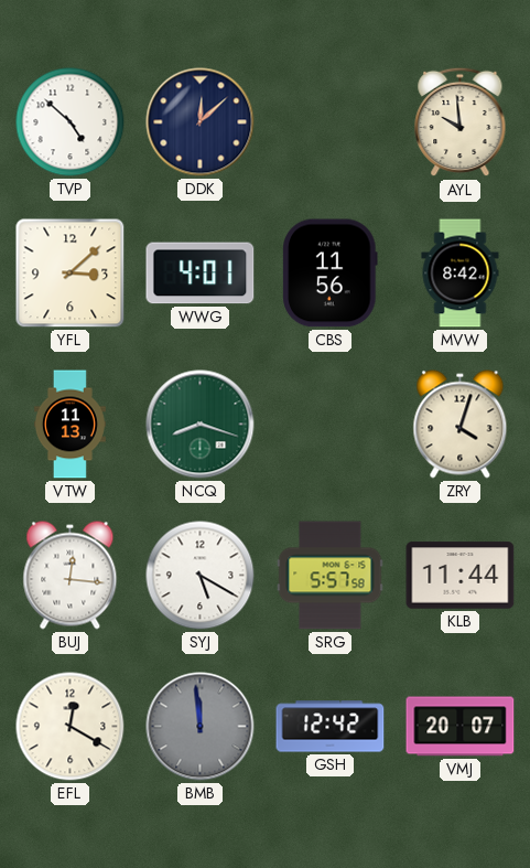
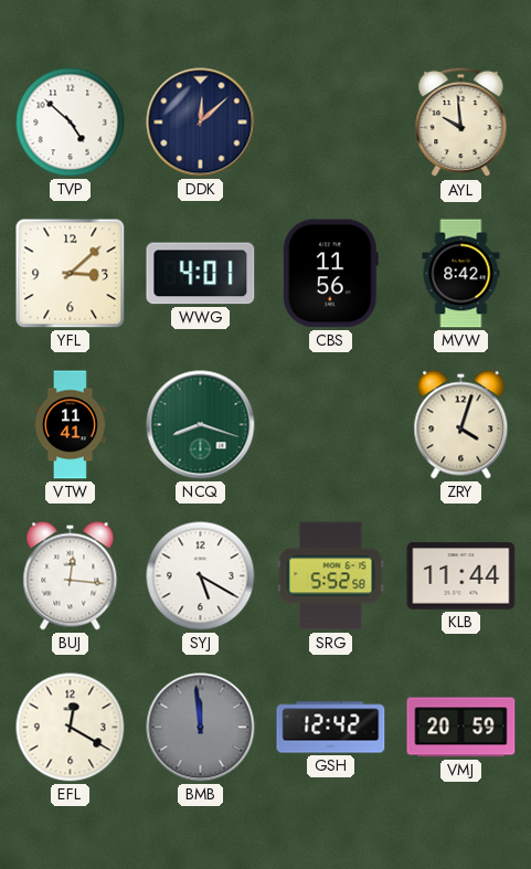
VTW: 11:13 -> 11:41 (70, 425)
SRG: 5:57 -> 5:52 (331, 576)
VMJ: 20:07 -> 20:59 (461, 728)
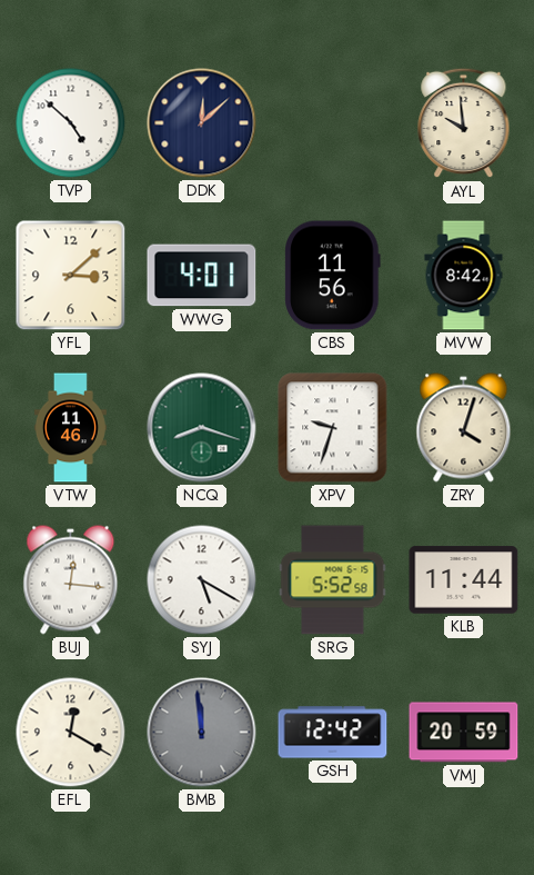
VTW: 11:41 -> 11:46 (70, 428)
XPV: none -> 9:33 (333, 428)
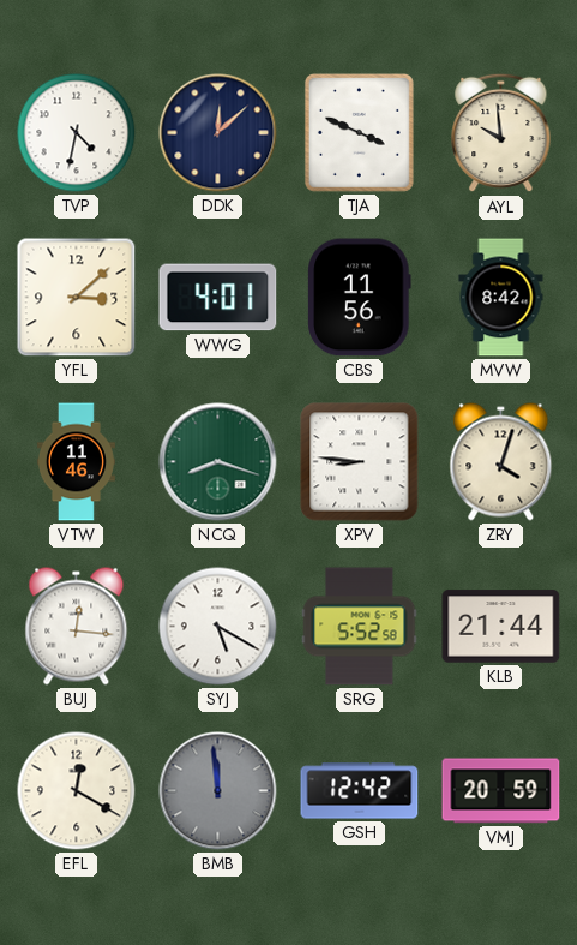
TVP: 4:52 -> 4:32 (77, 133)
TJA: none -> 3:49 (359, 132)
XPV: 9:33 -> 8:46 (360, 462)
KLB: 11:44 -> 21:44 (501, 627)
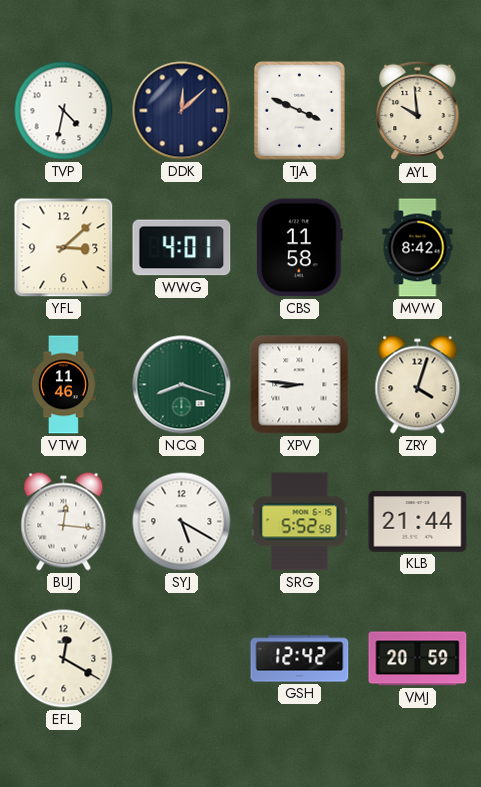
CBS: 11:56 -> 11:58 (300, 248)
BMB: 11:59 -> none (218, 791)
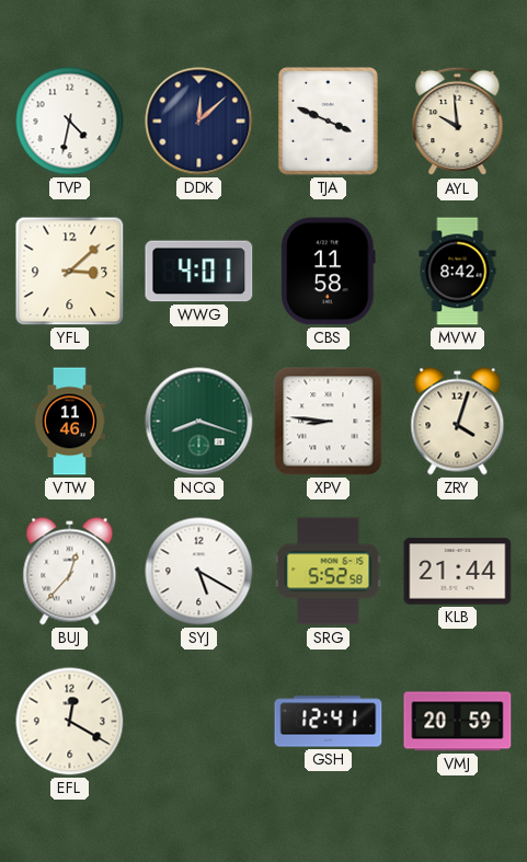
BUJ: 12:16 -> 12:37 (70, 572)
GSH: 12:42 -> 12:41 (329, 722)
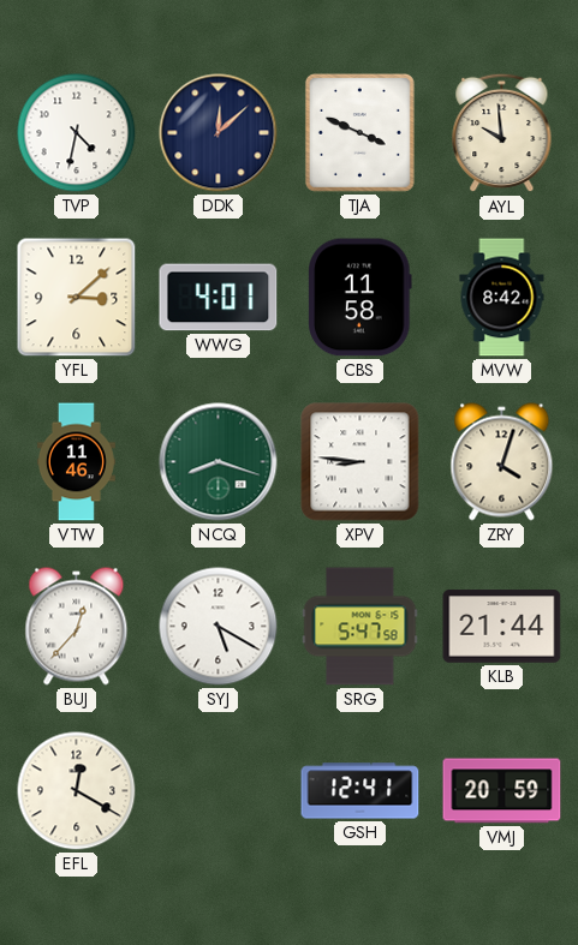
SRG: 5:52 -> 5:47 (360, 627)
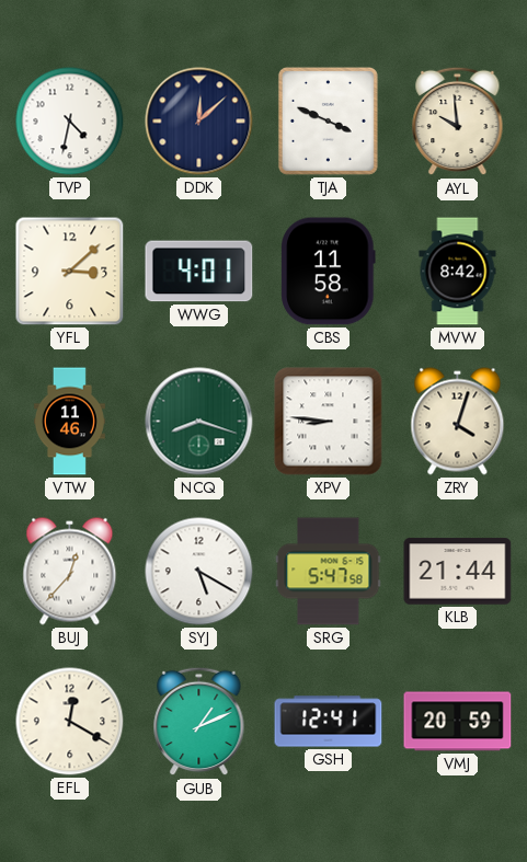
GUB: none -> 1:11 (199, 722)
